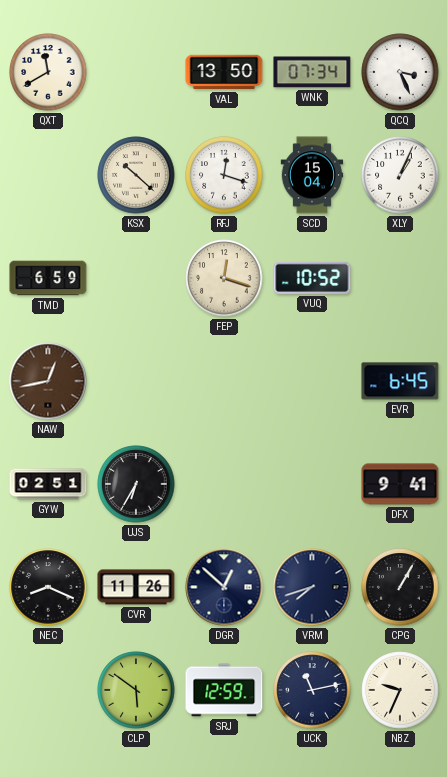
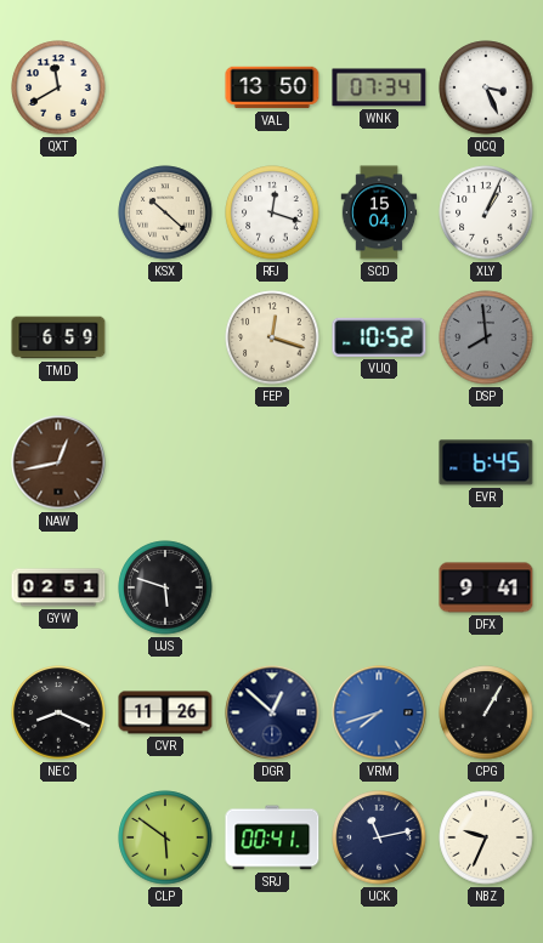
DSP: none -> 7:59 (486, 337)
UJS: 6:35 -> 5:48 (165, 587)
VRM dial: navy -> blue (379, 712)
SRJ: 12:59 -> 00:41 (272, 837)
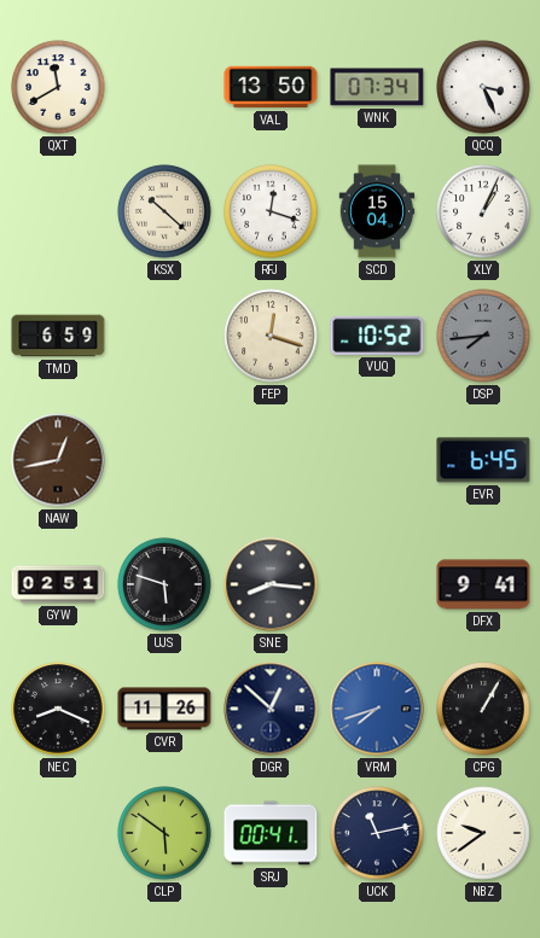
DSP: 7:59 -> 7:44 (483, 336)
SNE: none -> 8:16 (271, 584)
NBZ: 9:34 -> 9:39 (483, 833)
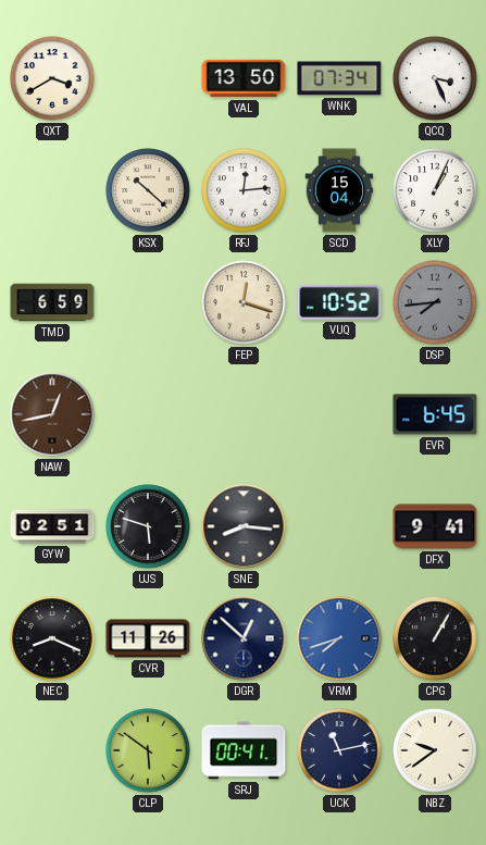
QXT: 11:40 -> 3:40 (52, 78)
RFJ: 12:18 -> 12:14 (244, 190)
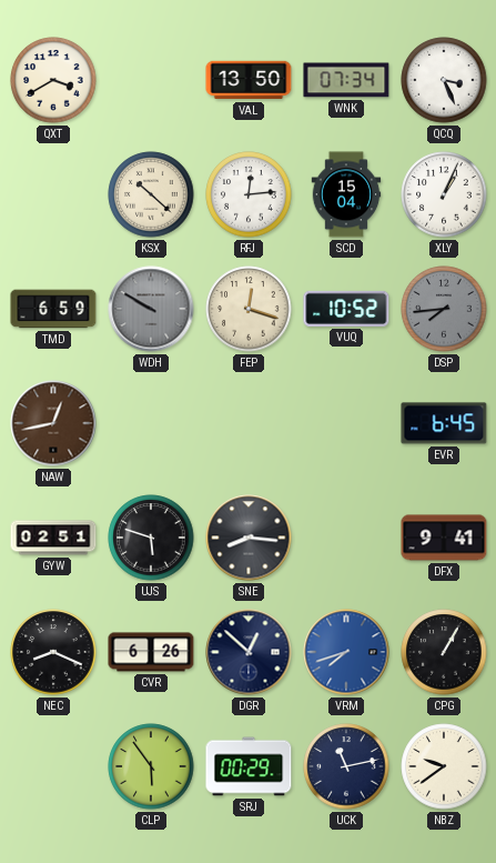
WDH: none -> 9:50 (151, 309)
CVR: 11:26 -> 6:26 (151, 652)
CLP: 5:51 -> 5:54 (151, 766)
SRJ: 00:41 -> 00:29 (249, 766)
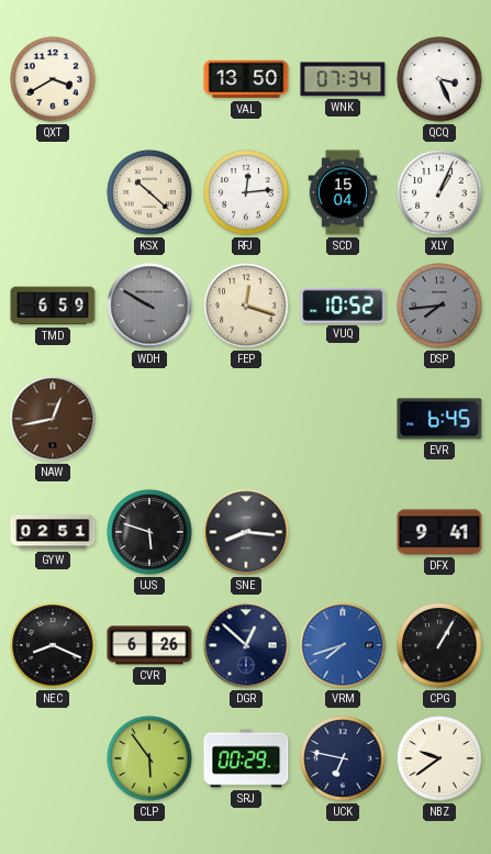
UCK: 11:13 -> 6:47 (343, 758)
